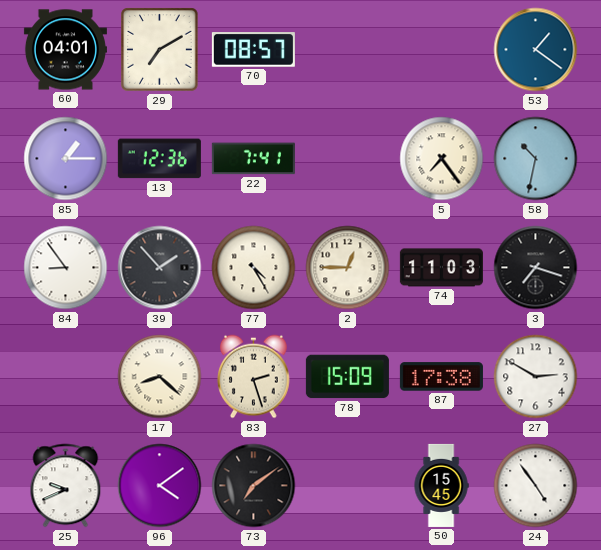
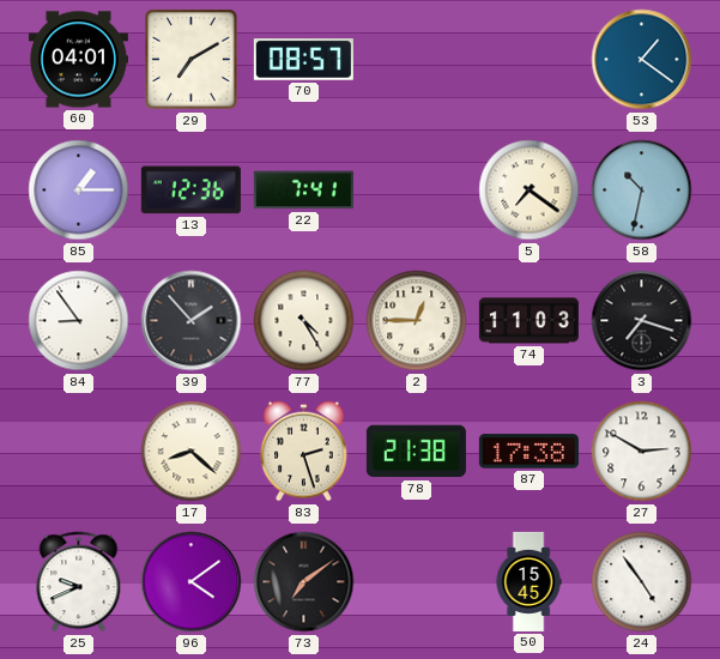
5: 7:24 -> 7:21 (530, 191)
78: 15:09 -> 21:38 (416, 452)
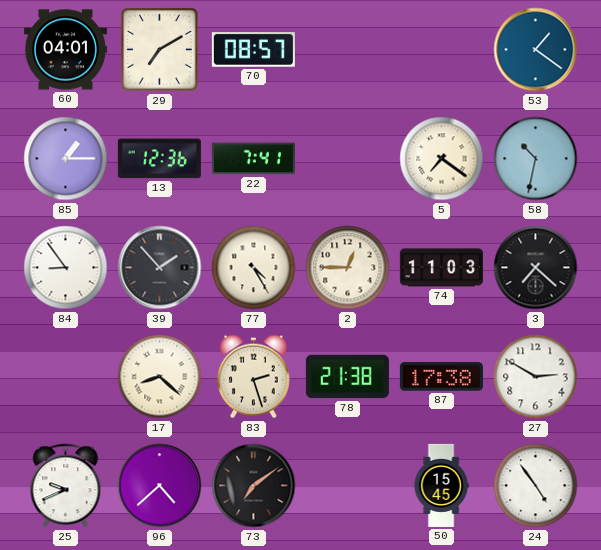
3: 7:18 -> 7:22 (536, 268)
96: 4:09 -> 4:38 (160, 486)
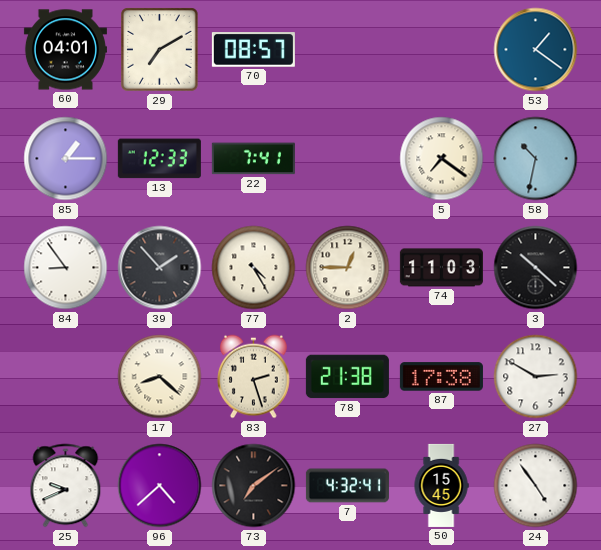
13: 12:36 -> 12:33 (159, 159)
3: 7:22 -> 10:22 (536, 268)
7: none -> 4:32 (347, 486)
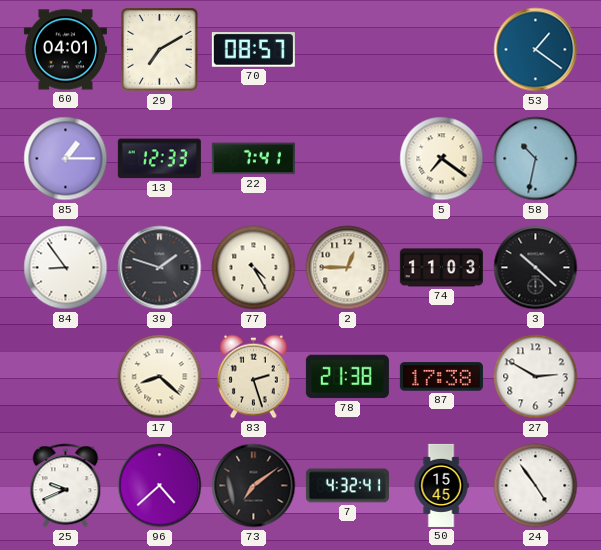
39: 1:53 -> 1:48 (160, 268)
